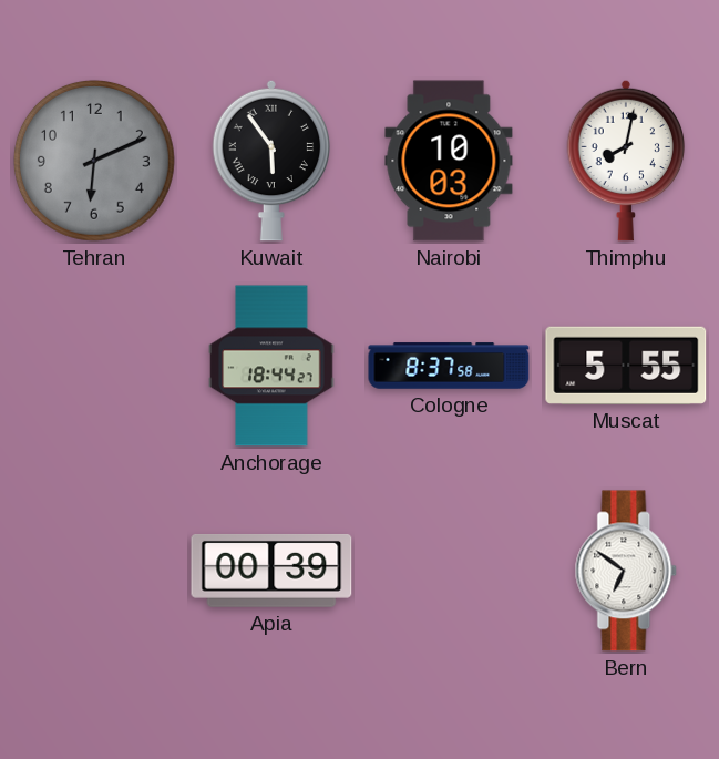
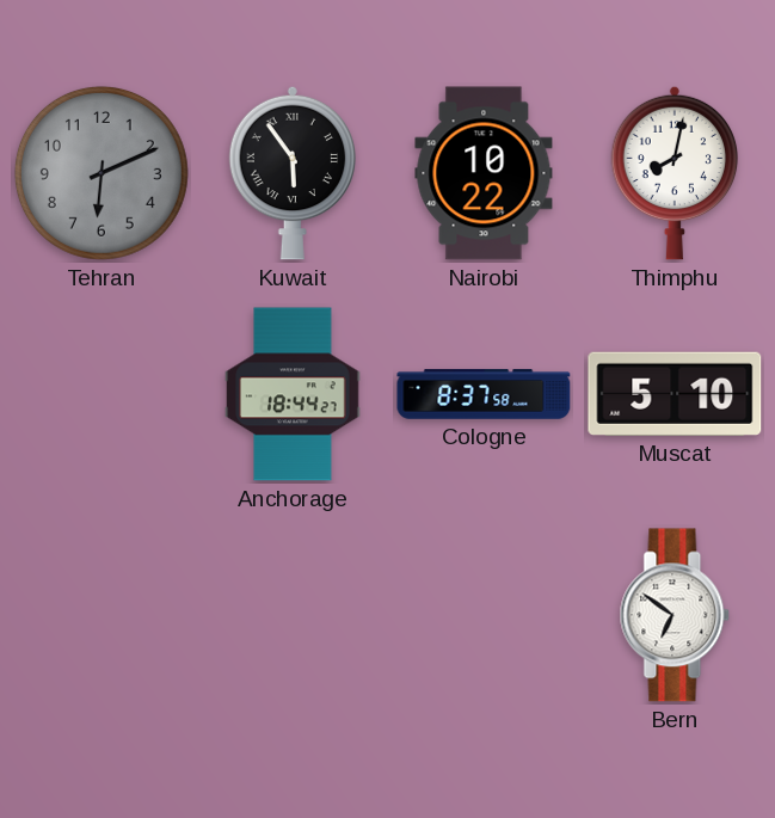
Nairobi: 10:03 -> 10:22 (484, 173)
Muscat: 5:55 -> 5:10 (675, 394)
Apia: 00:39 -> none (271, 571)
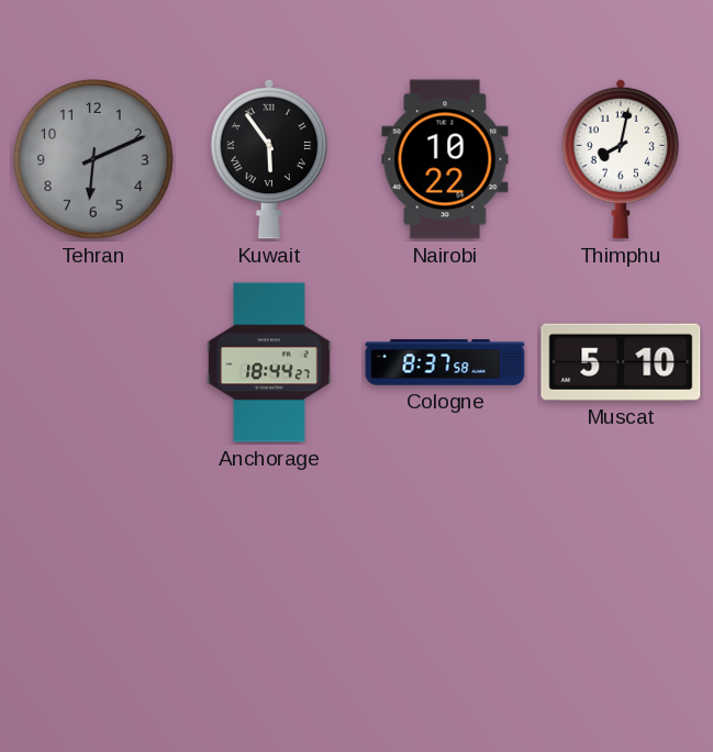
Bern: 6:51 -> none (675, 615)
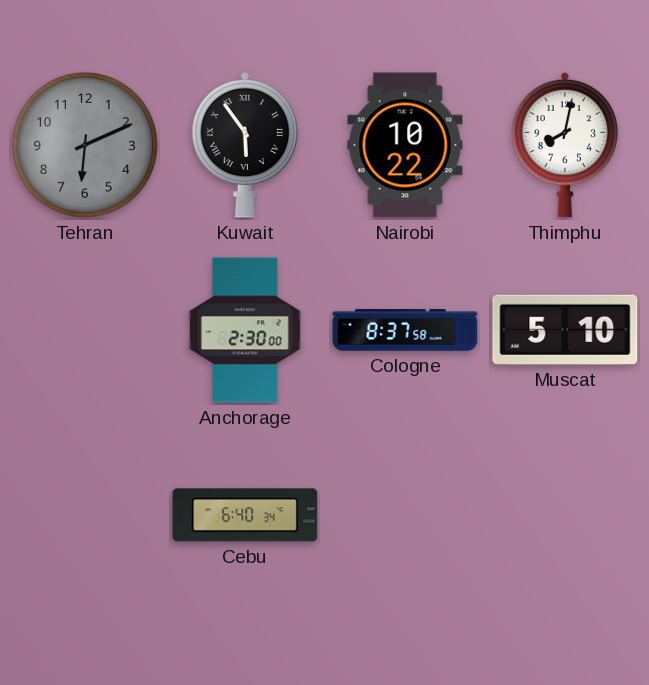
Anchorage: 18:44 -> 2:30 (245, 330)
Cebu: none -> 6:40 (245, 515)
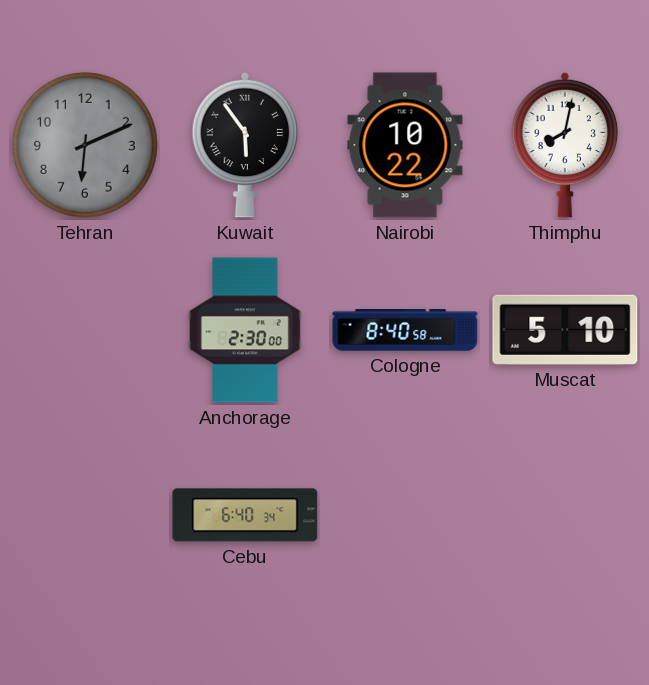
Cologne: 8:37 -> 8:40 (405, 330)
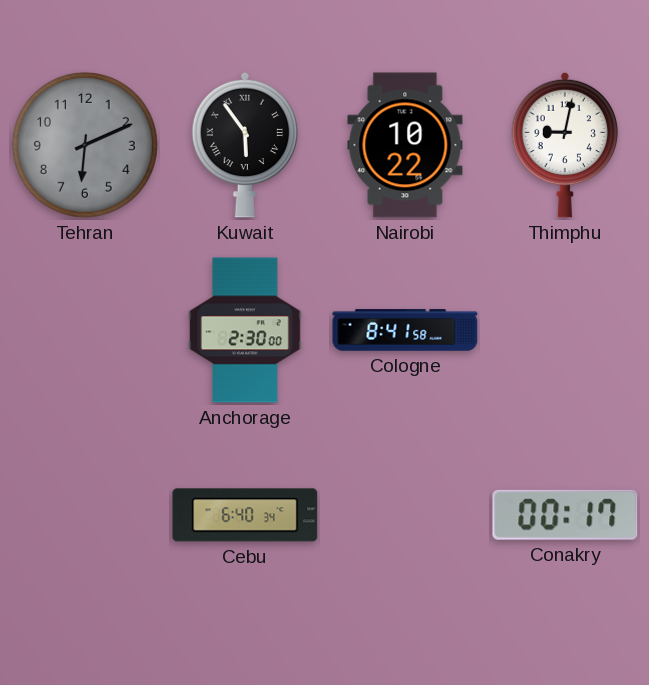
Thimphu: 8:02 -> 9:02 (565, 145)
Cologne: 8:40 -> 8:41 (405, 330)
Muscat: 5:10 -> none (565, 330)
Conakry: none -> 00:17 (565, 515)
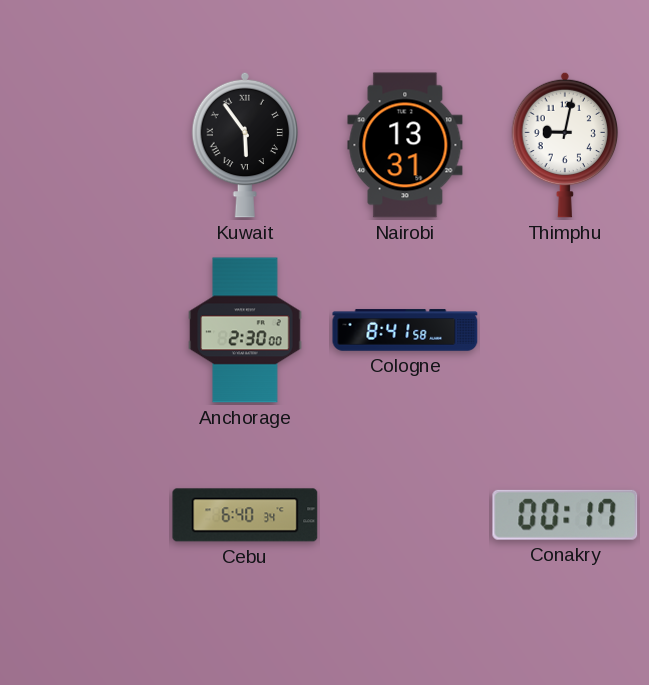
Tehran: 6:11 -> none (85, 145)
Nairobi: 10:22 -> 13:31 (405, 145)
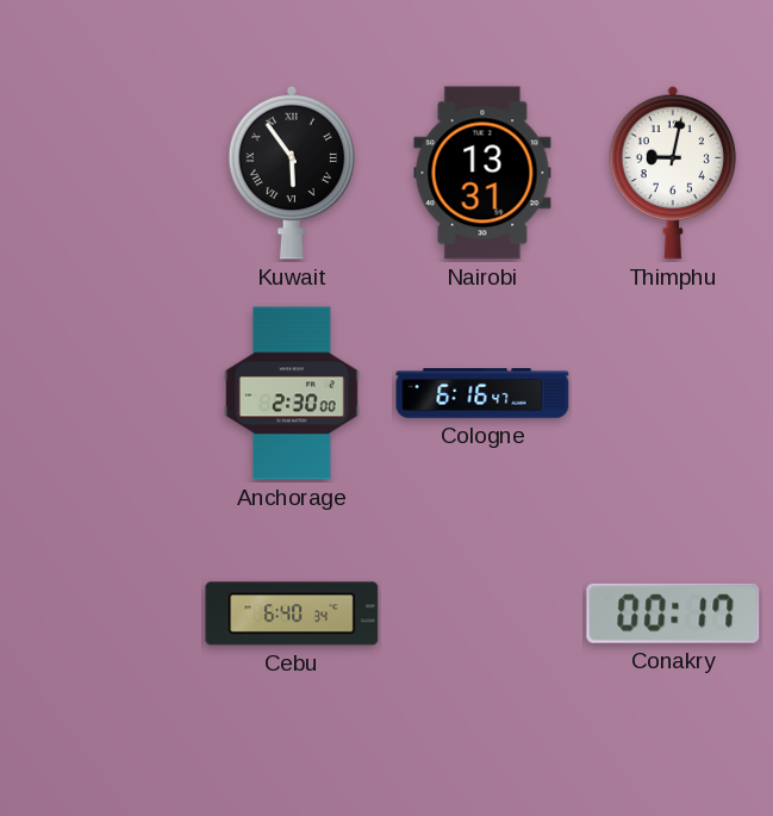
Cologne: 8:41 -> 6:16 (482, 393)
